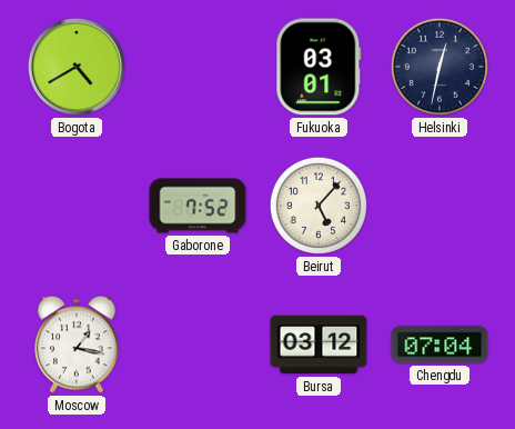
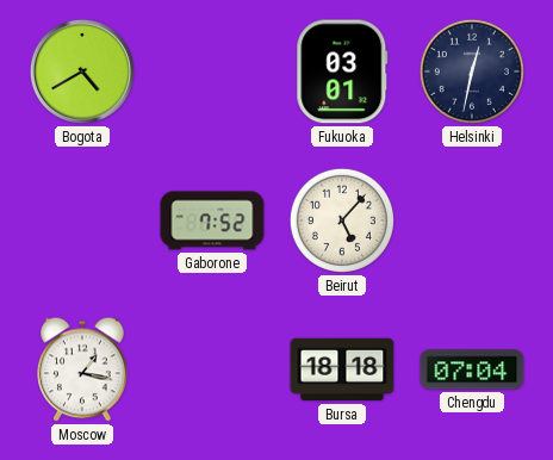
Bursa: 03:12 -> 18:18 (342, 369)
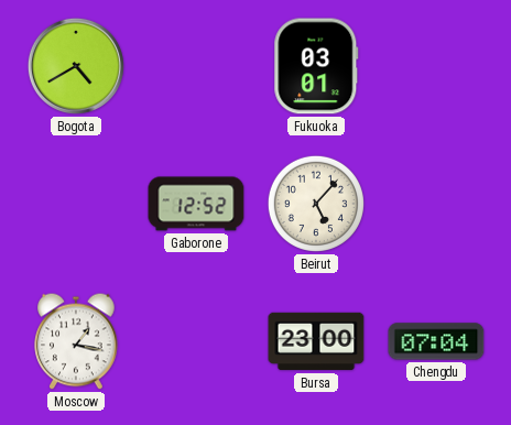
Helsinki: 12:32 -> none (472, 72)
Gaborone: 7:52 -> 12:52 (196, 204)
Bursa: 18:18 -> 23:00 (316, 341)
